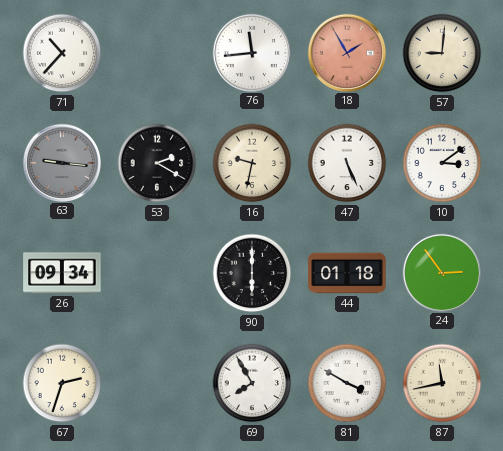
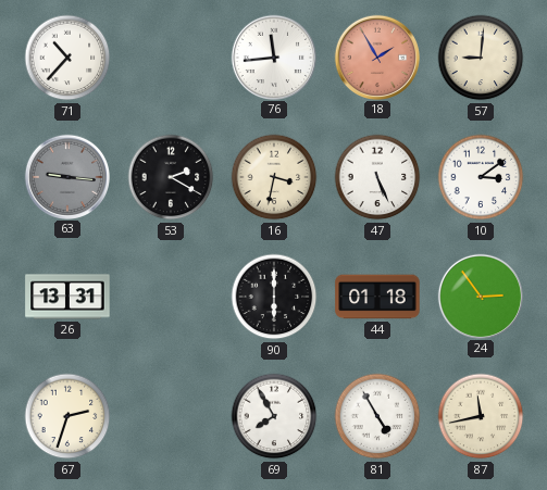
16: 9:32 -> 3:32 (274, 177)
26: 09:34 -> 13:31 (67, 297)
81: 3:50 -> 4:55 (377, 416)
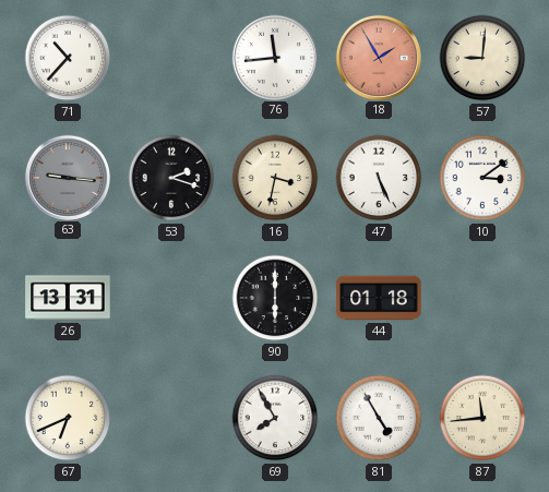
53: 2:20 -> 2:18 (171, 178)
24: 2:54 -> none (480, 296)
67: 2:33 -> 6:41 (68, 418)
87: 11:43 -> 11:44 (482, 418)
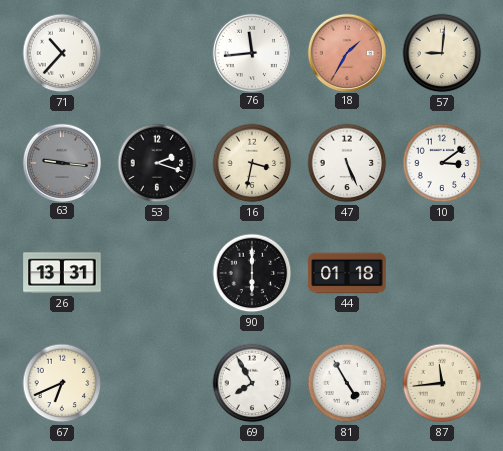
18: 1:55 -> 1:35 (346, 52)
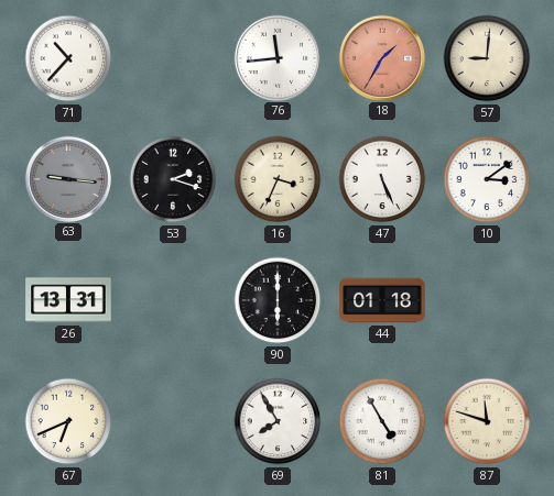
16: 3:32 -> 3:34 (278, 179)
87: 11:44 -> 11:48 (487, 421)
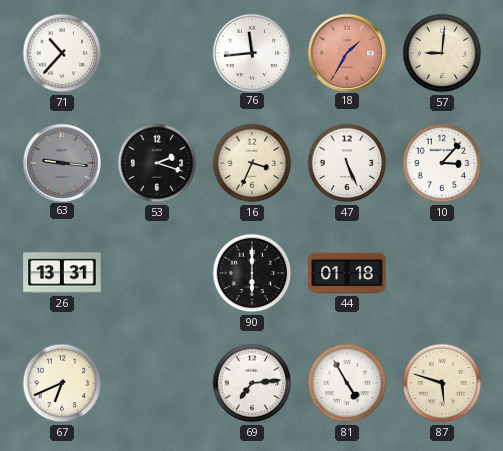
10: 3:09 -> 3:07 (442, 163)
69: 7:55 -> 7:14 (252, 383)
87: 11:48 -> 5:48 (442, 383)
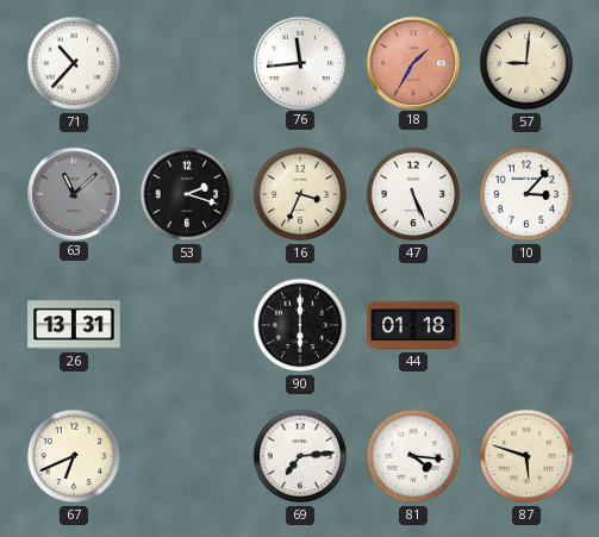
63: 9:16 -> 11:08 (73, 193)
81: 4:55 -> 4:16 (413, 456)
